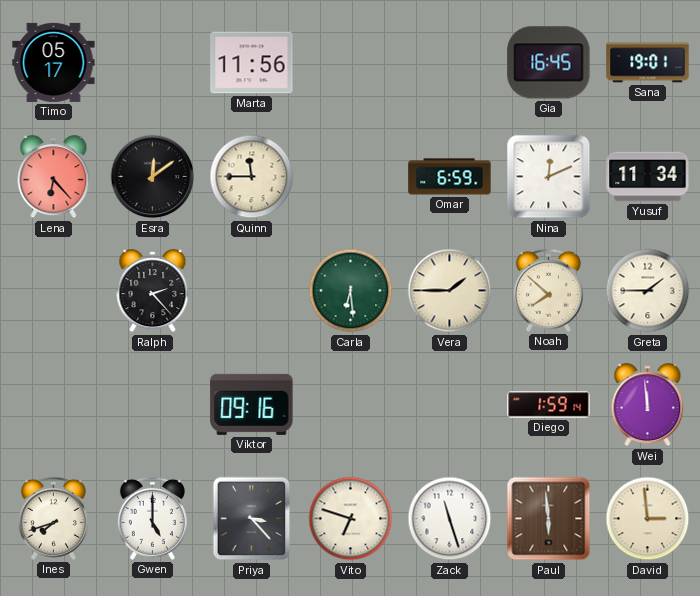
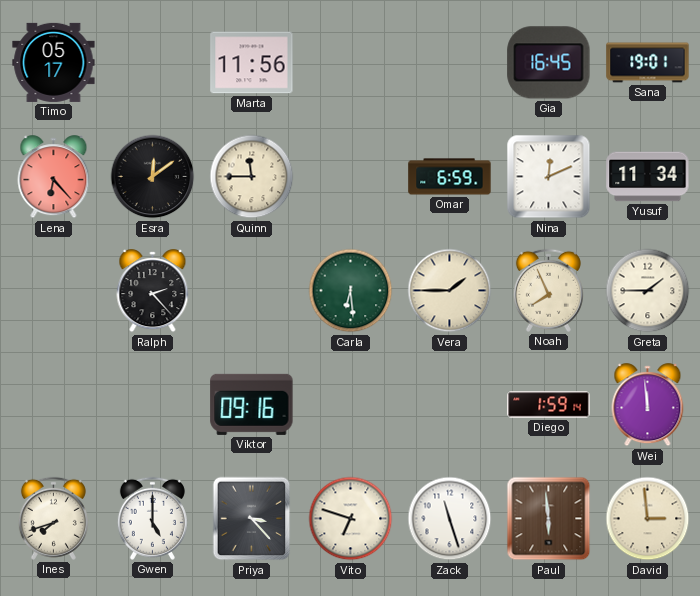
Noah: 7:52 -> 7:56 (548, 290)
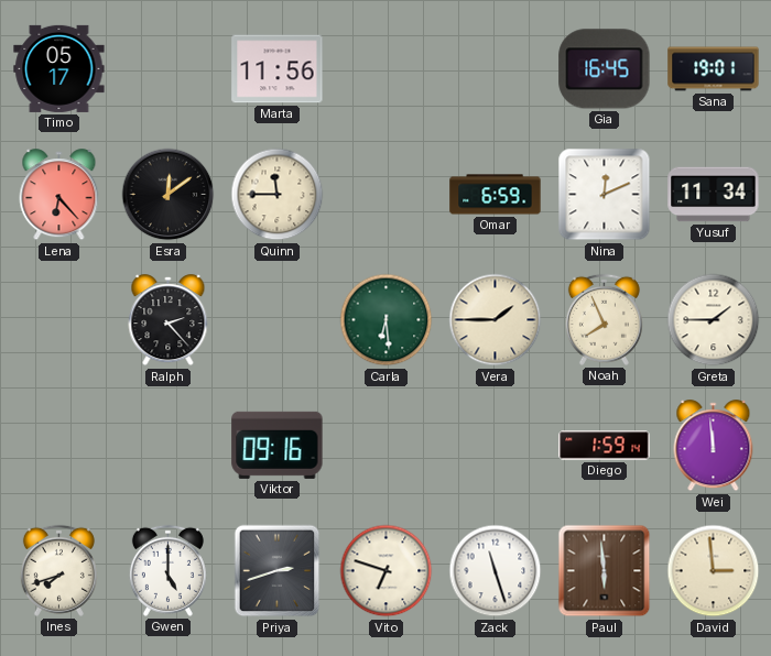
Priya: 3:23 -> 2:42 (278, 571)
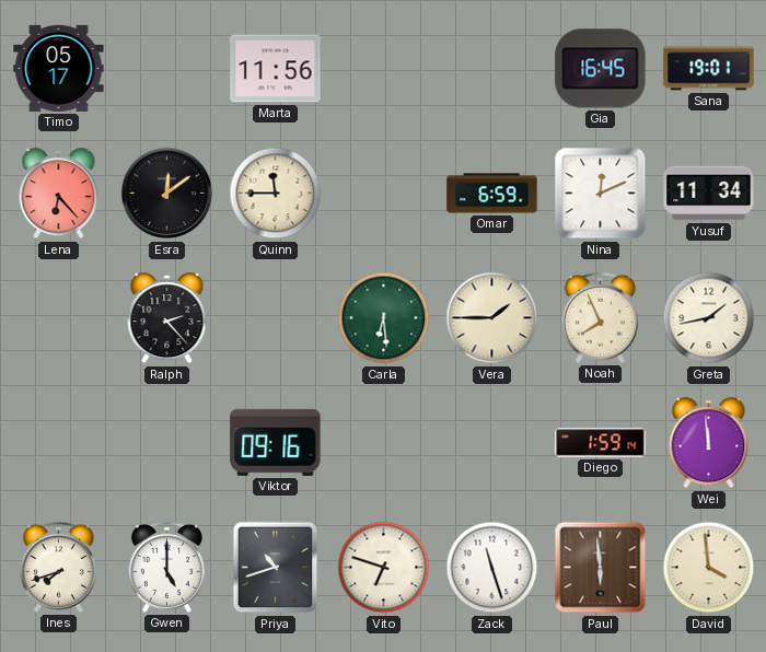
Greta: 1:45 -> 1:43 (709, 318)
Priya: 2:42 -> 10:42 (276, 568)
David: 2:59 -> 3:59 (709, 568)
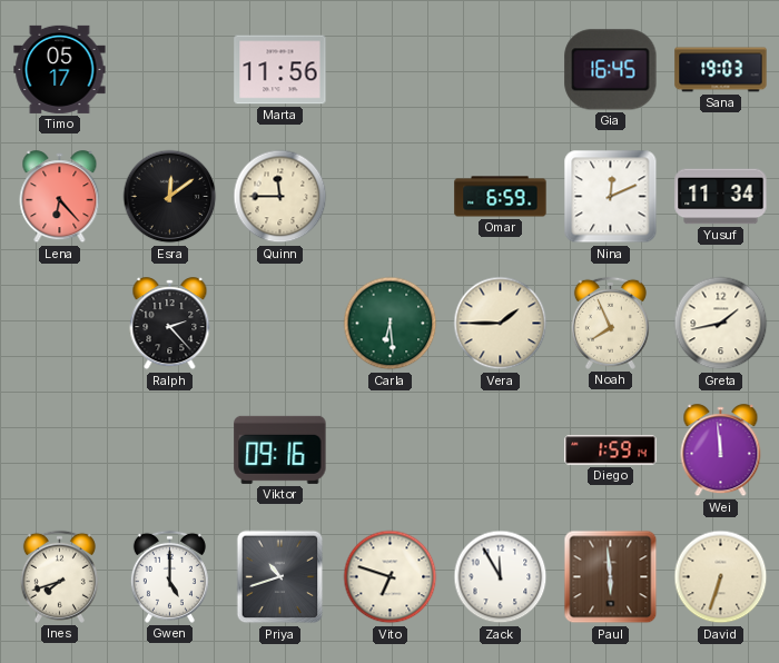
Sana: 19:01 -> 19:03 (721, 70)
Zack: 11:27 -> 11:55 (501, 577)
David: 3:59 -> 6:33 (721, 577)
